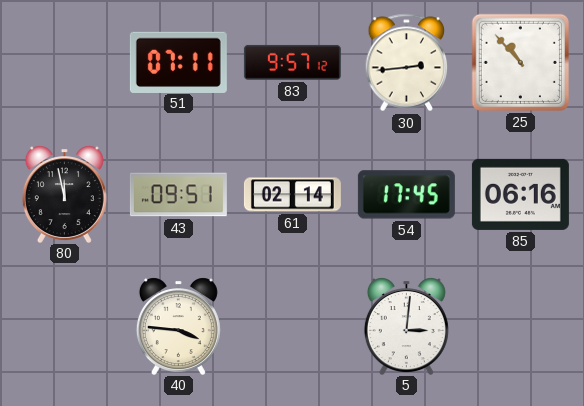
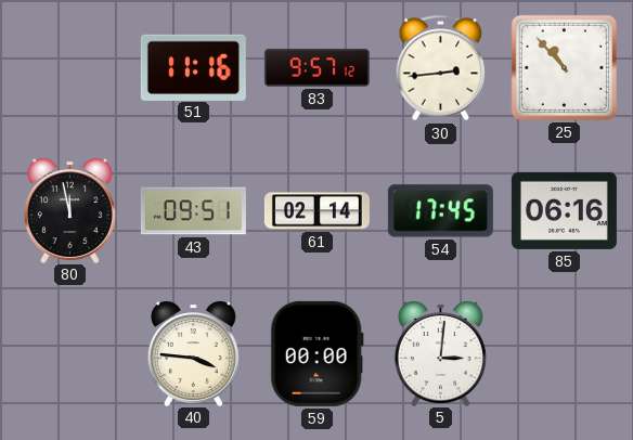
51: 07:11 -> 11:16 (193, 67)
59: none -> 00:00 (316, 353)
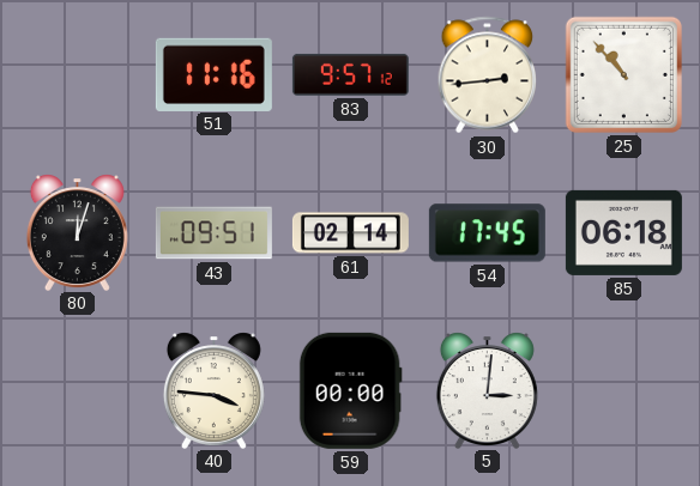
80: 11:58 -> 12:03 (77, 232)
85: 06:16 -> 06:18 (623, 232)
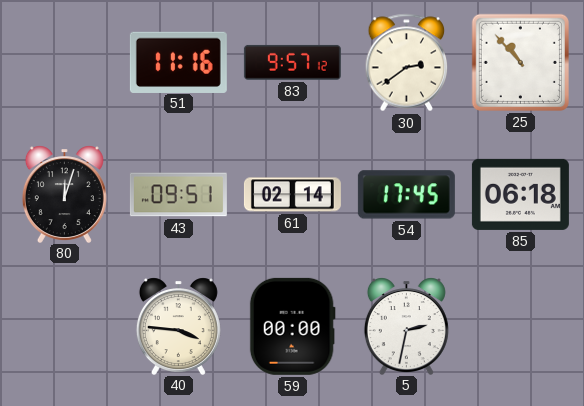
30: 2:44 -> 2:39 (407, 63)
5: 3:01 -> 2:32 (406, 326)
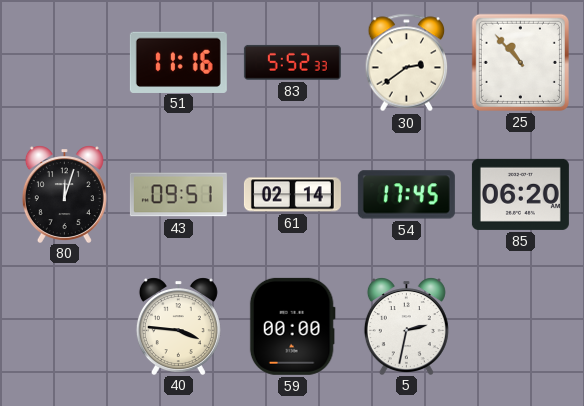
83: 9:57 -> 5:52 (292, 62)
85: 06:18 -> 06:20 (520, 194)
